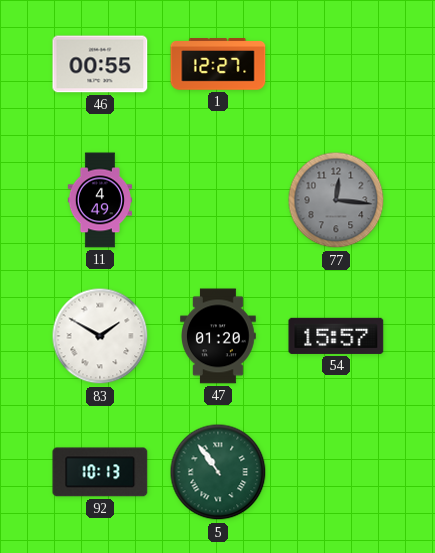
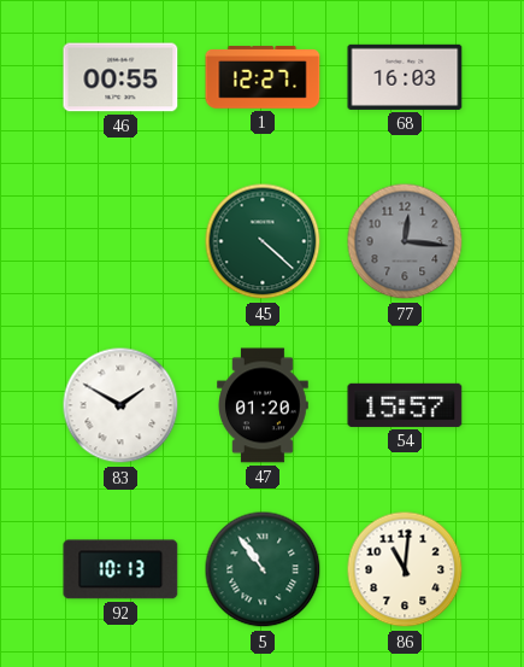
68: none -> 16:03 (405, 77)
11: 4:49 -> none (100, 200)
45: none -> 4:22 (263, 241)
86: none -> 11:01 (405, 569)
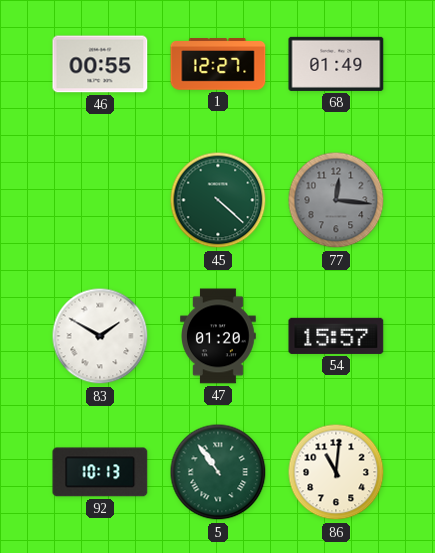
68: 16:03 -> 01:49 (336, 64)
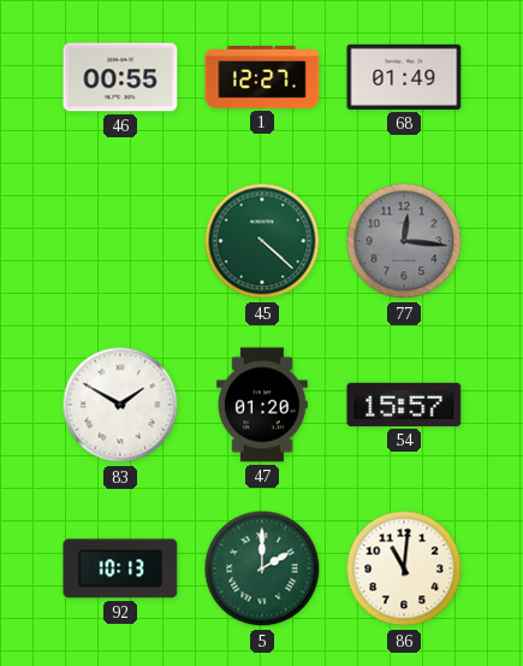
5: 10:54 -> 2:00 (262, 568)
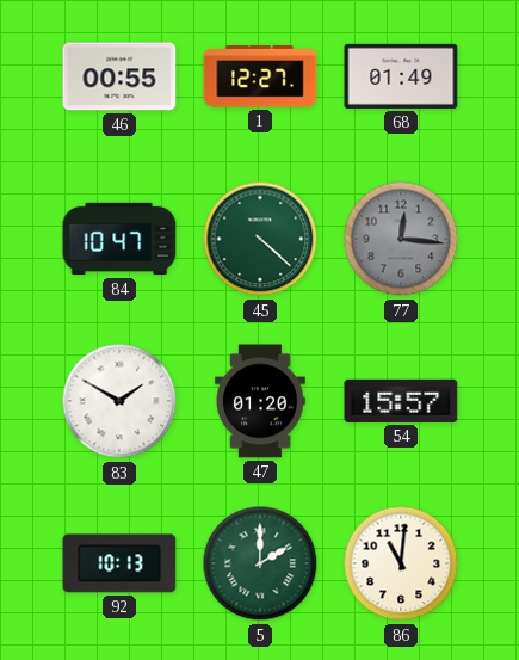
84: none -> 10:47 (119, 239)
